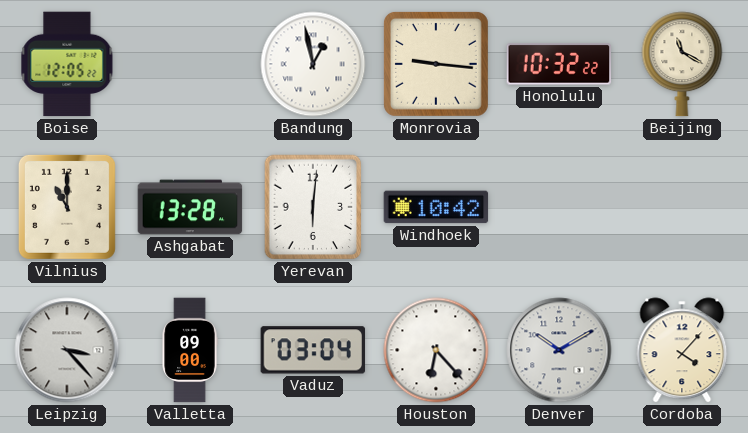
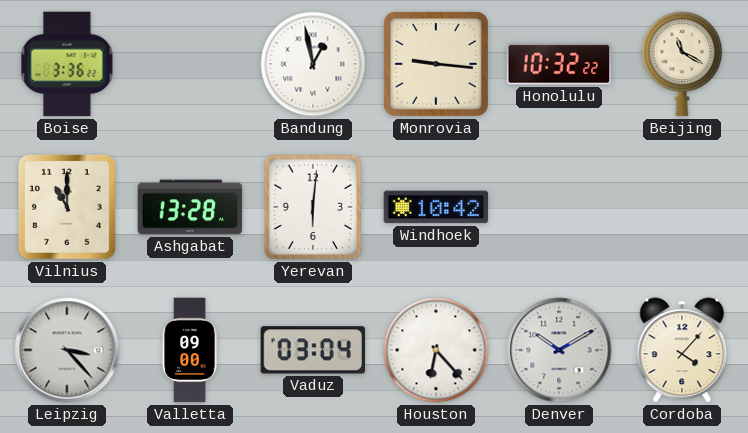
Boise: 12:05 -> 3:36 (67, 64)
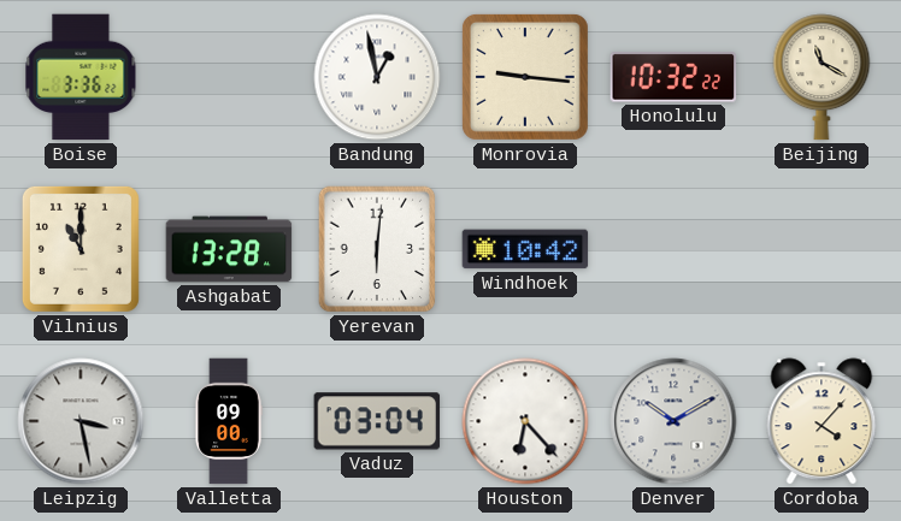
Leipzig: 3:23 -> 3:28 (81, 421)
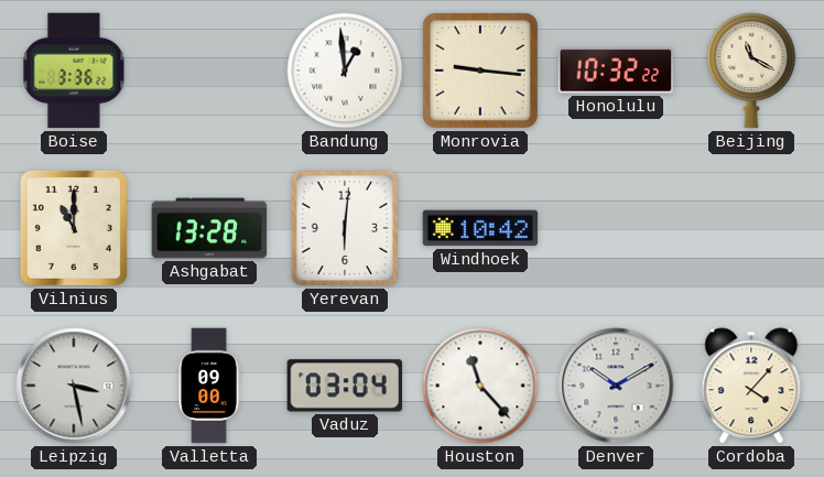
Bandung: 12:58 -> 12:59 (345, 71)
Houston: 6:23 -> 11:23 (480, 386)
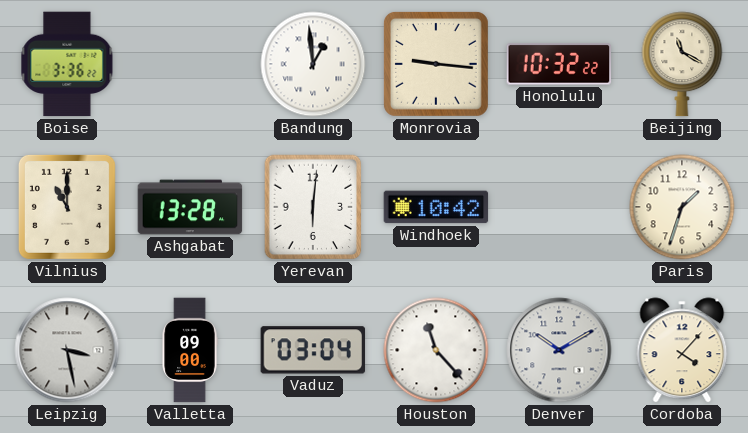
Paris: none -> 1:33 (682, 207)
